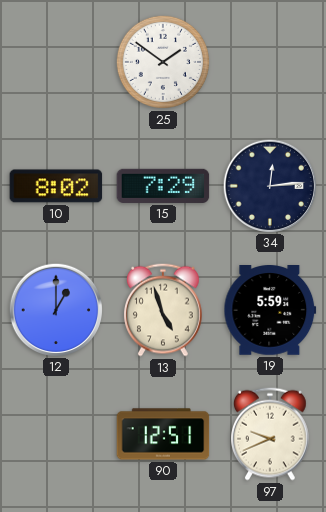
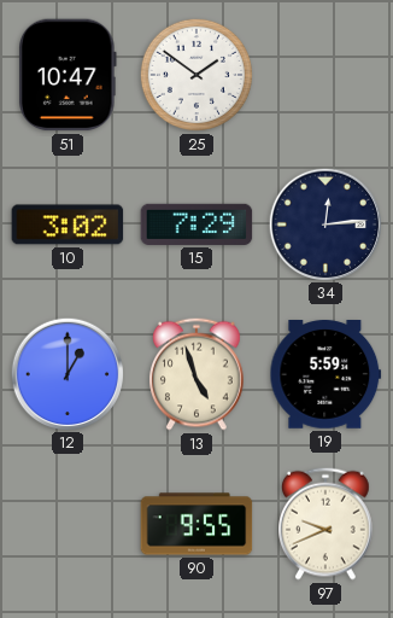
51: none -> 10:47 (69, 75)
10: 8:02 -> 3:02 (68, 225)
90: 12:51 -> 9:55 (196, 524)
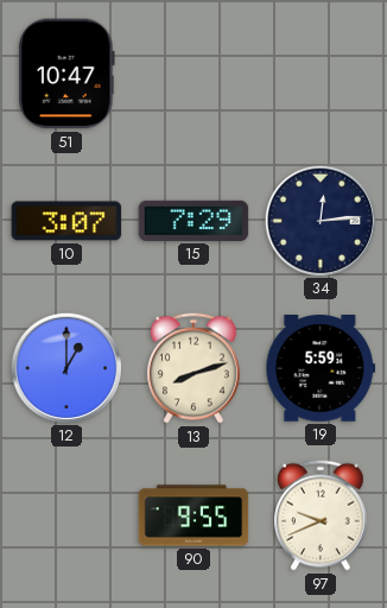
25: 1:51 -> none (196, 75)
10: 3:02 -> 3:07 (66, 221)
13: 4:57 -> 8:12 (195, 368)
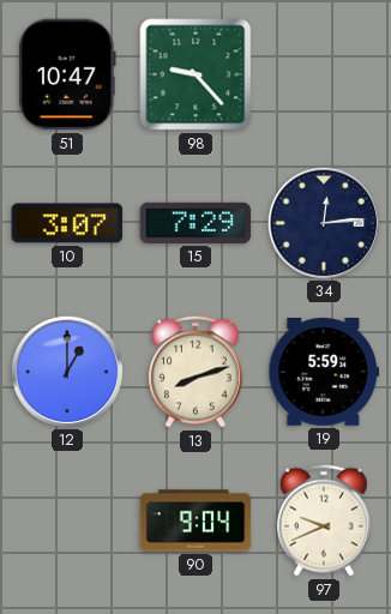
98: none -> 9:23 (195, 74)
90: 9:55 -> 9:04 (195, 520)
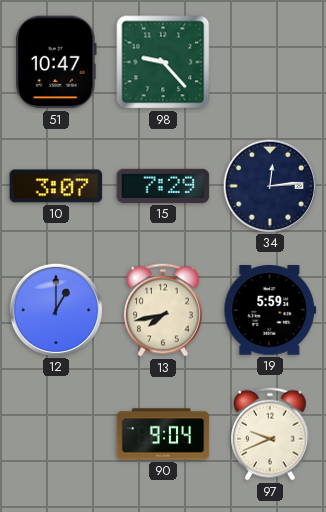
13: 8:12 -> 7:43 (164, 310)
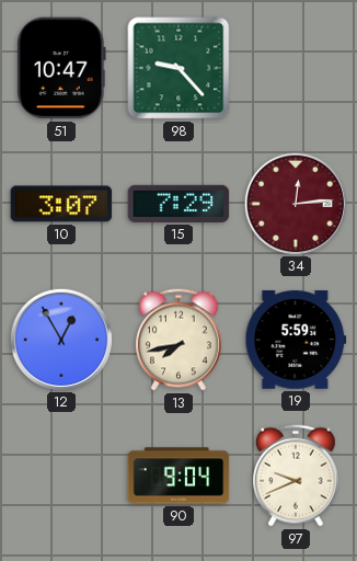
34 dial: navy -> burgundy (295, 203)
12: 1:00 -> 12:55 (60, 339)
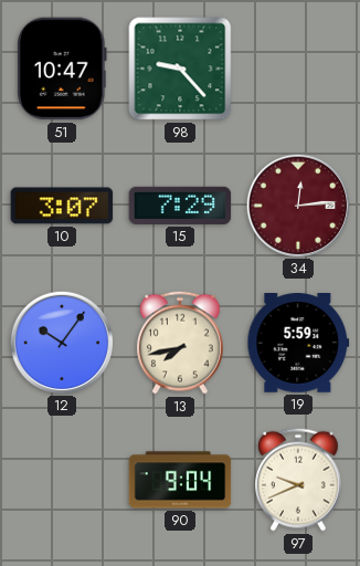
12: 12:55 -> 10:06 (61, 342)
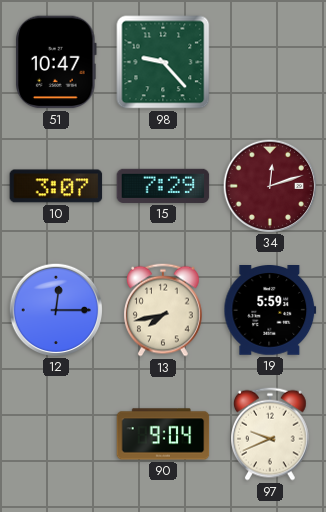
34: 12:14 -> 12:12 (269, 185)
12: 10:06 -> 12:15 (55, 309)
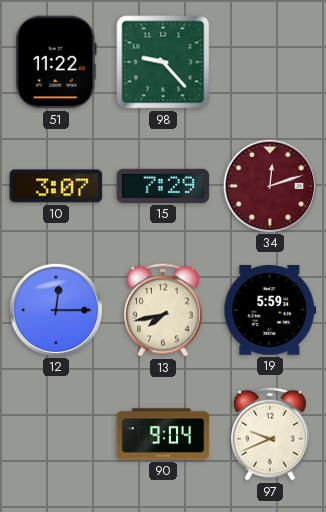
51: 10:47 -> 11:22 (57, 62)
